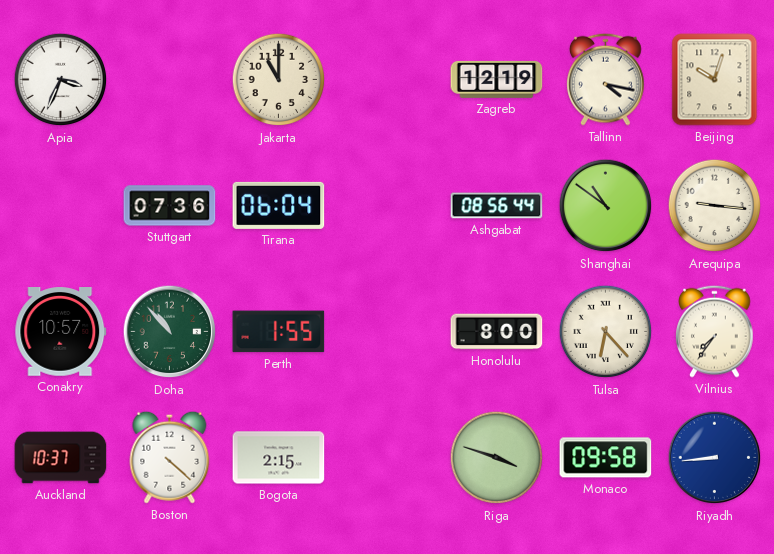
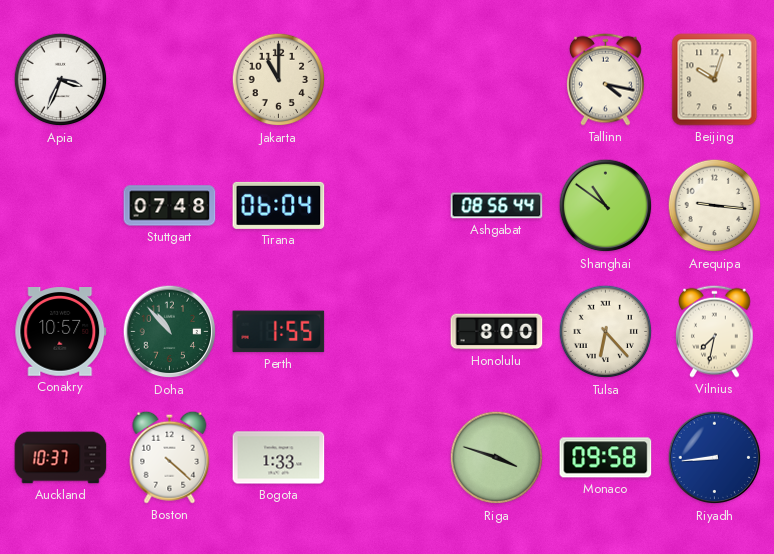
Zagreb: 12:19 -> none (497, 79)
Stuttgart: 07:36 -> 07:48 (170, 206)
Vilnius: 7:36 -> 7:32 (715, 331)
Bogota: 2:15 -> 1:33 (279, 458)
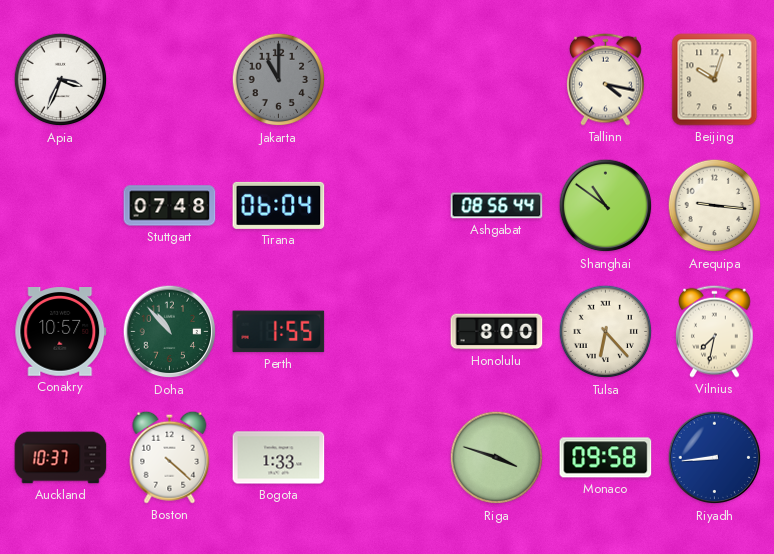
Jakarta dial: cream -> grey (279, 80)
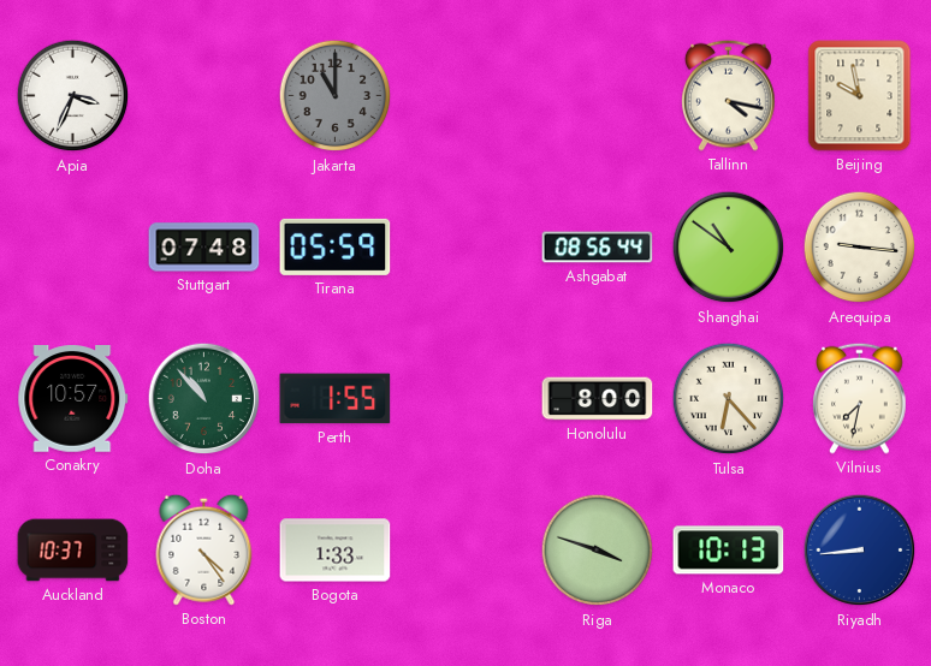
Beijing: 10:03 -> 9:58 (860, 96)
Tirana: 06:04 -> 05:59 (336, 246)
Boston: 4:22 -> 4:24 (204, 549)
Monaco: 09:58 -> 10:13 (729, 551)
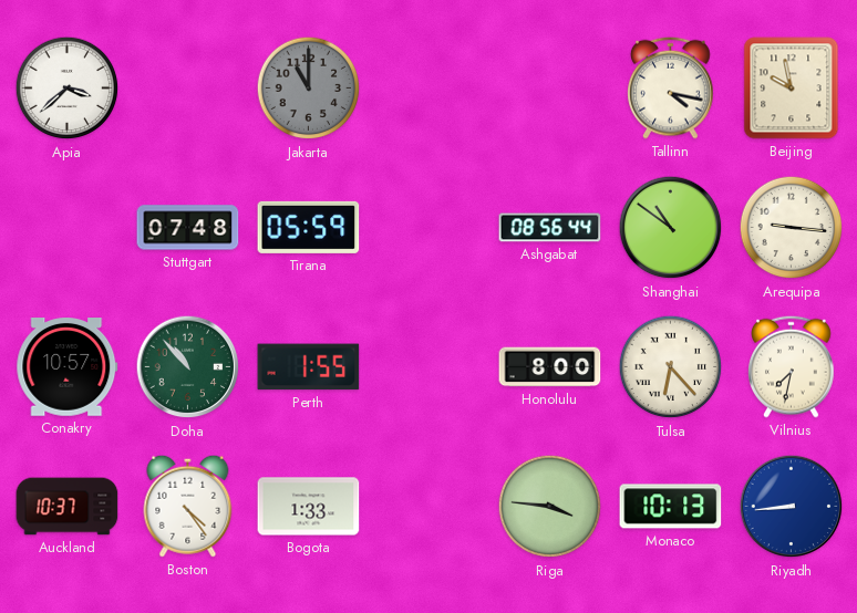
Apia: 3:34 -> 3:38 (68, 89)
Riga: 3:48 -> 3:46 (550, 507)
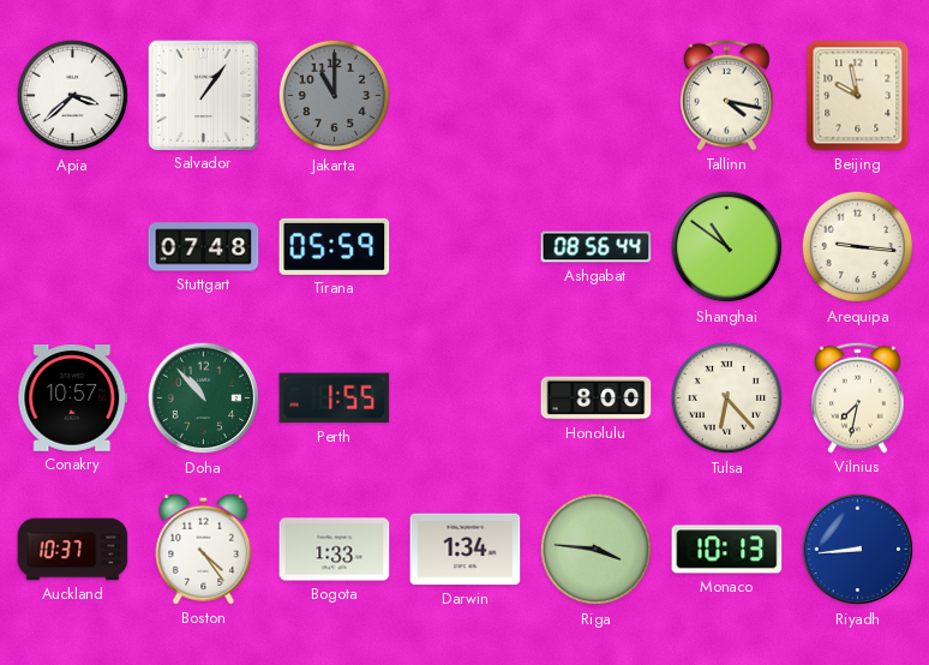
Salvador: none -> 1:06 (203, 95)
Darwin: none -> 1:34 (466, 550)
